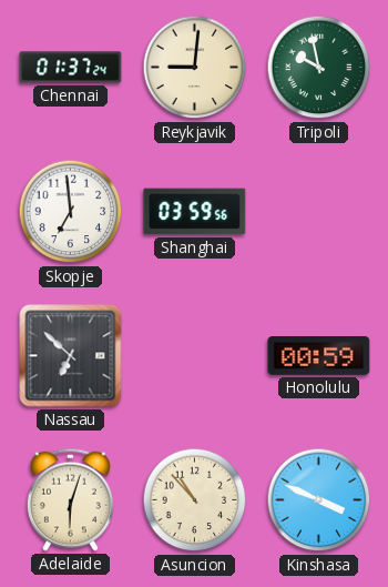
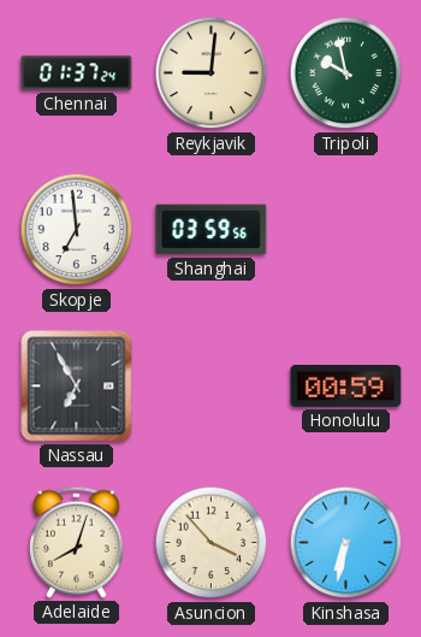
Nassau: 6:52 -> 6:55 (77, 387)
Adelaide: 6:03 -> 8:03 (76, 542)
Asuncion: 10:53 -> 3:53 (212, 543)
Kinshasa: 3:49 -> 6:32 (346, 543)
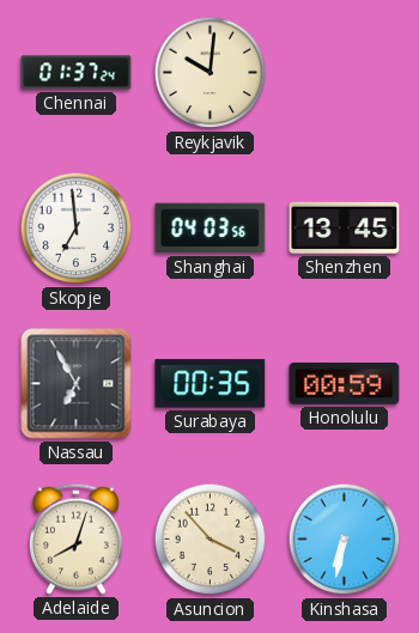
Reykjavik: 9:01 -> 10:01 (211, 73)
Tripoli: 9:58 -> none (346, 73)
Shanghai: 03:59 -> 04:03 (211, 229)
Shenzhen: none -> 13:45 (345, 227)
Surabaya: none -> 00:35 (211, 384)
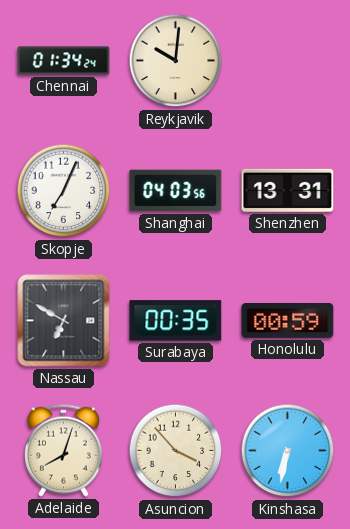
Chennai: 01:37 -> 01:34 (64, 61)
Skopje: 6:59 -> 7:04 (64, 191)
Shenzhen: 13:45 -> 13:31 (288, 190)
Nassau: 6:55 -> 6:50 (64, 321)
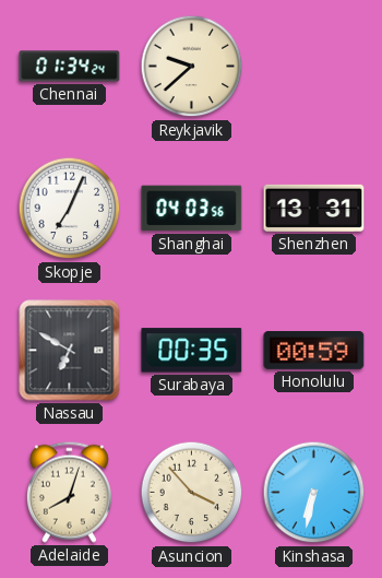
Reykjavik: 10:01 -> 9:38 (192, 67)
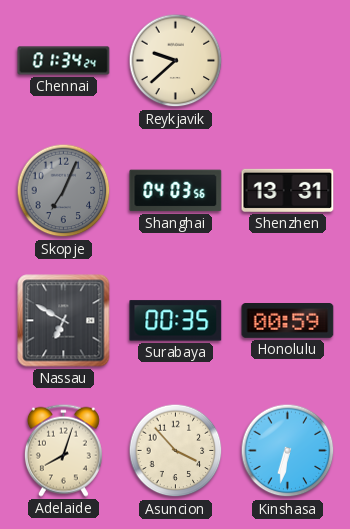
Skopje dial: white -> grey (64, 191)
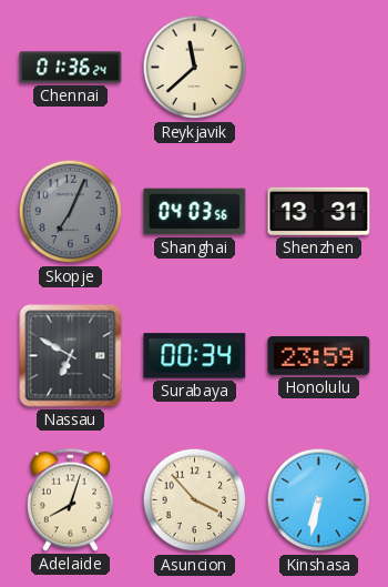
Chennai: 01:34 -> 01:36 (71, 68)
Reykjavik: 9:38 -> 11:38 (195, 68)
Surabaya: 00:35 -> 00:34 (195, 356)
Honolulu: 00:59 -> 23:59 (319, 356)
